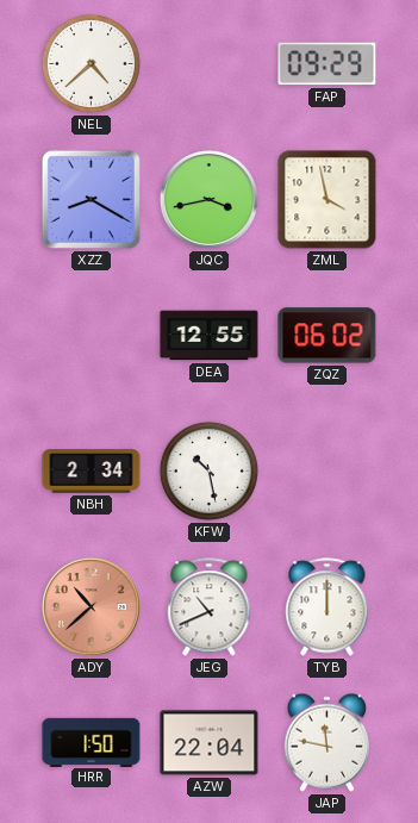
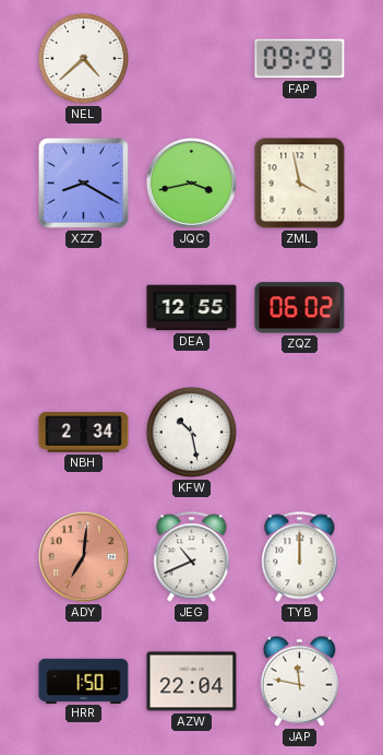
ADY: 10:38 -> 7:01 (83, 556)
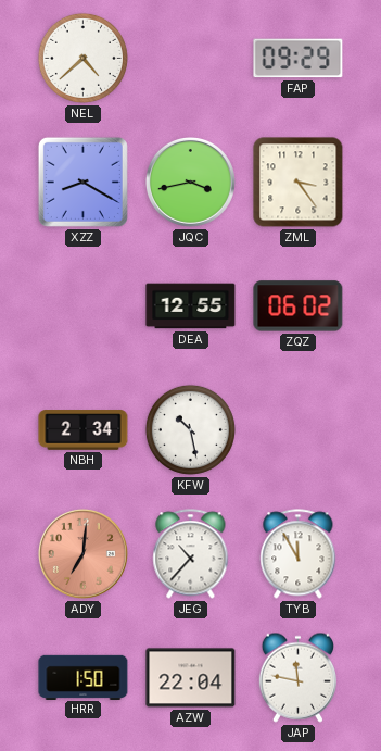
ZML: 3:58 -> 3:24 (299, 183)
JEG: 10:41 -> 10:37 (191, 554)
TYB: 12:00 -> 11:55 (299, 554)
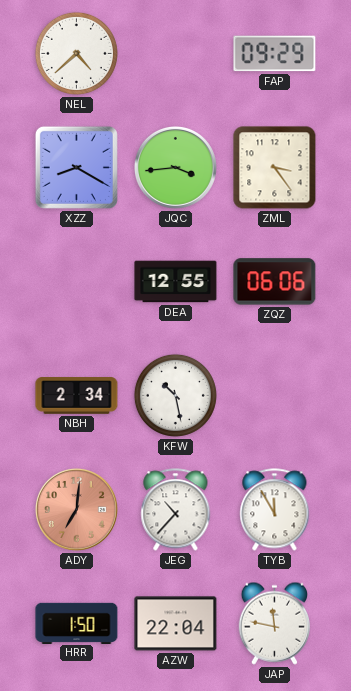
JQC: 3:43 -> 3:44 (175, 167)
ZQZ: 06:02 -> 06:06 (275, 282)
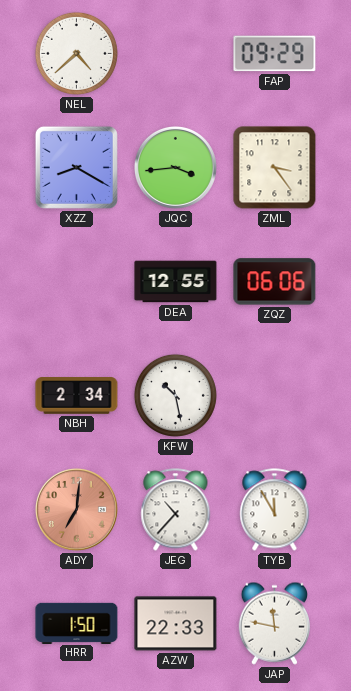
AZW: 22:04 -> 22:33 (176, 624)
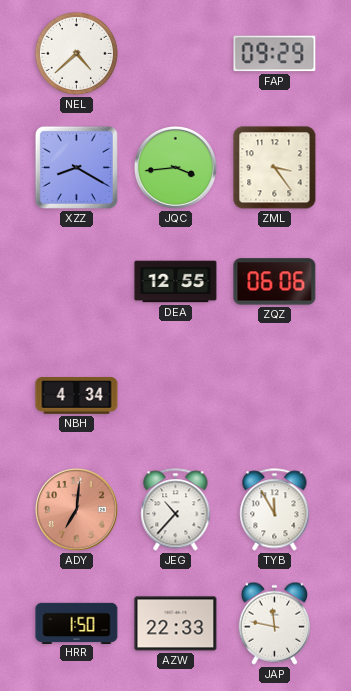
NBH: 2:34 -> 4:34 (77, 396)
KFW: 10:28 -> none (175, 395)
